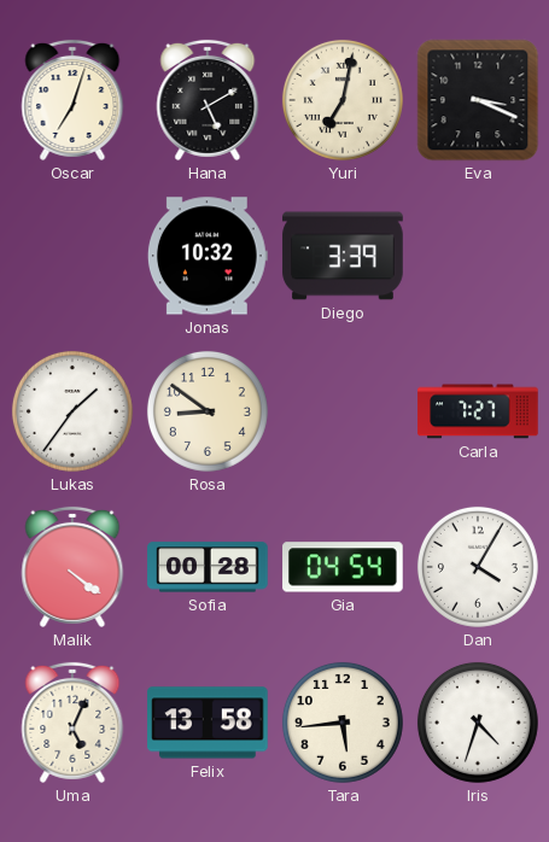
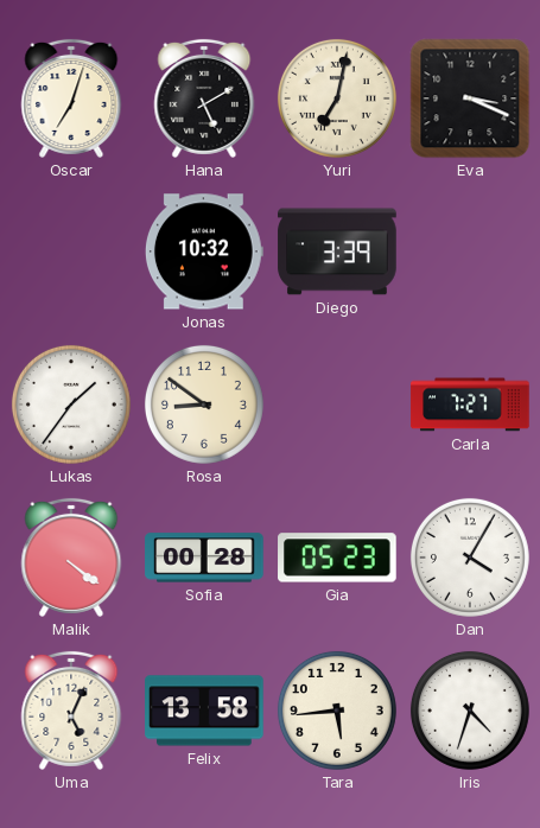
Gia: 04:54 -> 05:23 (337, 558)
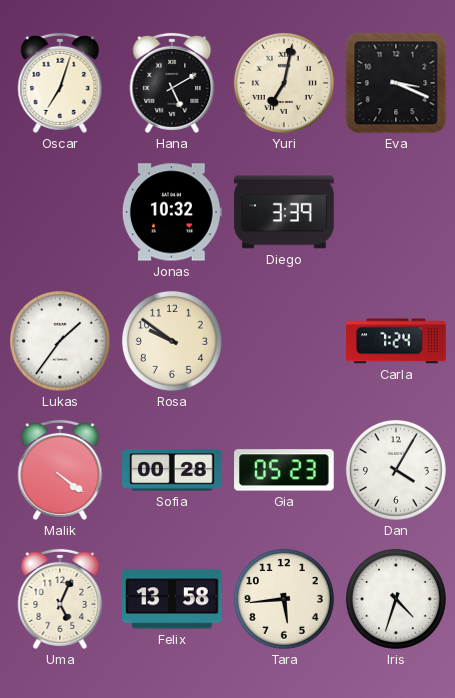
Rosa: 8:51 -> 9:51 (172, 341)
Carla: 7:27 -> 7:24 (396, 341)
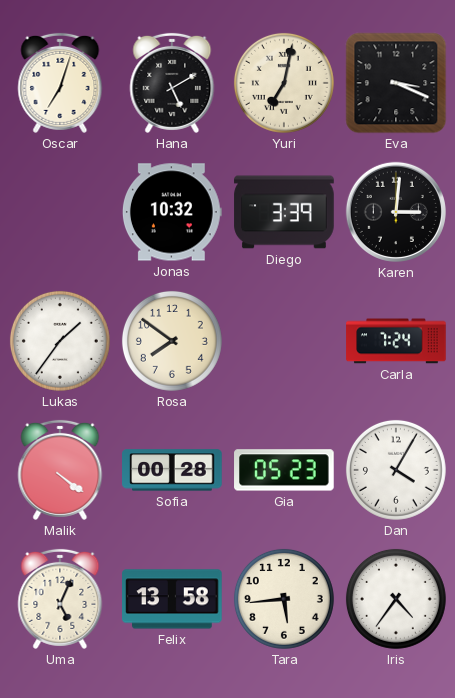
Karen: none -> 3:01 (396, 212)
Rosa: 9:51 -> 7:51 (172, 341)
Iris: 4:33 -> 4:36 (396, 599)
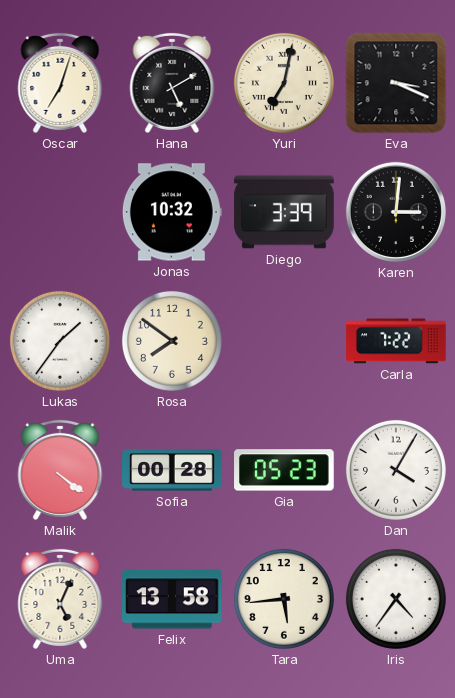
Carla: 7:24 -> 7:22 (396, 341)
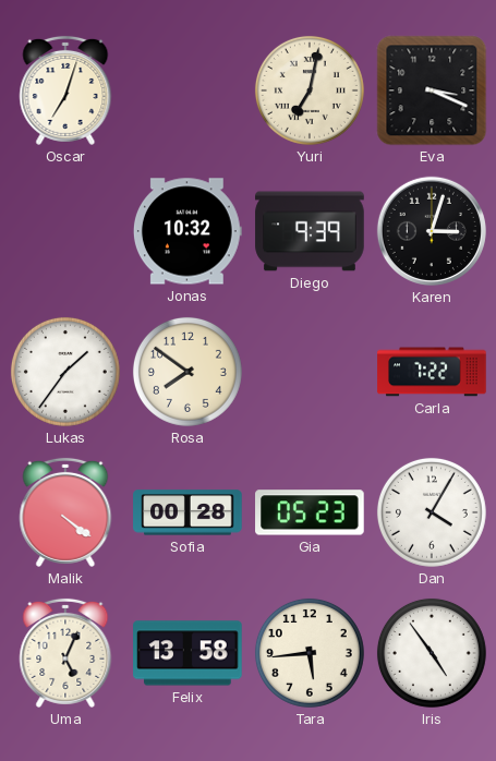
Hana: 5:10 -> none (172, 83)
Diego: 3:39 -> 9:39 (310, 231)
Karen: 3:01 -> 3:03 (432, 231)
Iris: 4:36 -> 4:54 (432, 653)
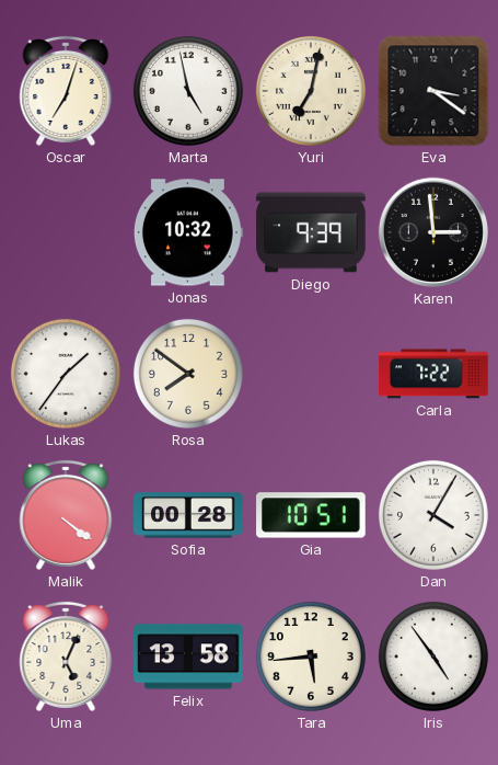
Marta: none -> 4:58 (188, 91)
Eva: 3:19 -> 3:21 (433, 91)
Karen: 3:03 -> 2:59 (433, 232)
Gia: 05:23 -> 10:51 (311, 515)
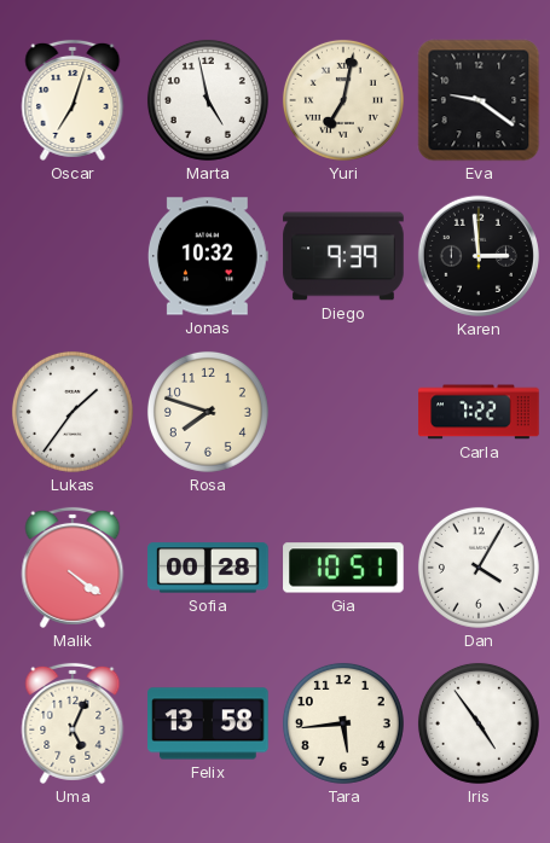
Eva: 3:21 -> 9:21 (479, 100)
Rosa: 7:51 -> 7:48 (208, 412)
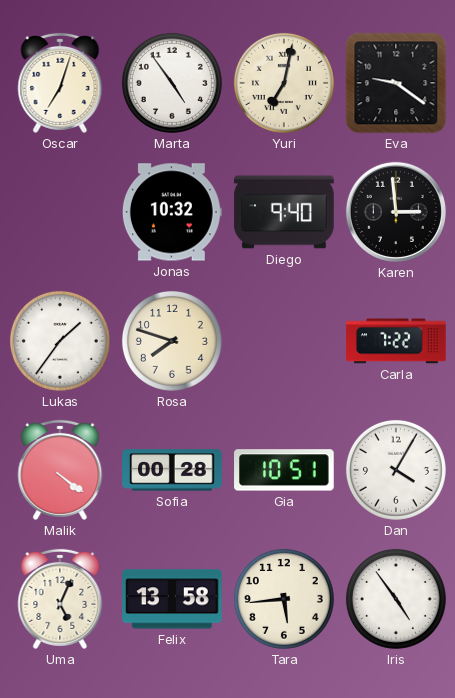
Marta: 4:58 -> 4:54 (172, 83)
Diego: 9:39 -> 9:40 (284, 212)
